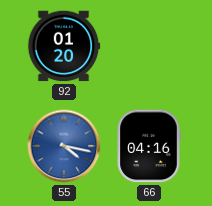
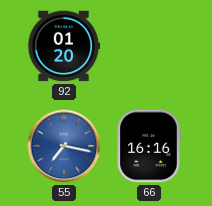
55: 4:17 -> 7:17 (64, 146)
66: 04:16 -> 16:16 (149, 146)
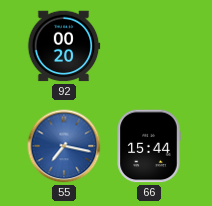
92: 01:20 -> 00:20 (64, 46)
66: 16:16 -> 15:44 (149, 146)
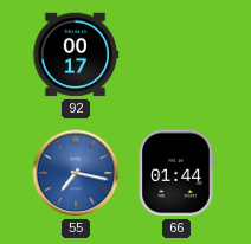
92: 00:20 -> 00:17 (76, 54)
66: 15:44 -> 01:44 (176, 173)
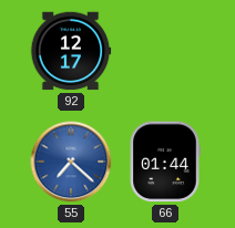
92: 00:17 -> 12:17 (71, 51)
55: 7:17 -> 7:22 (71, 162)
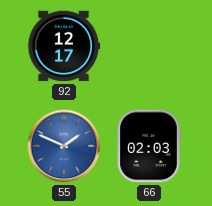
55: 7:22 -> 1:49 (64, 146)
66: 01:44 -> 02:03 (149, 146)
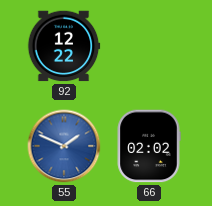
92: 12:17 -> 12:22 (64, 46)
66: 02:03 -> 02:02 (149, 146)
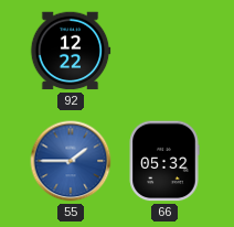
55: 1:49 -> 1:45 (71, 161)
66: 02:02 -> 05:32 (164, 161)
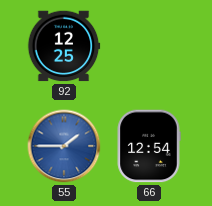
92: 12:22 -> 12:25 (64, 46)
66: 05:32 -> 12:54 (149, 146)
